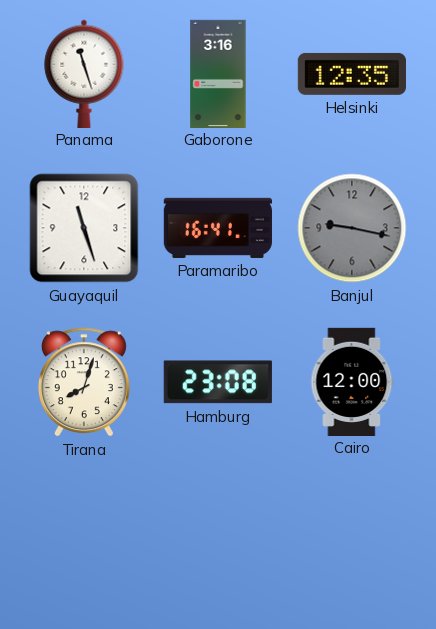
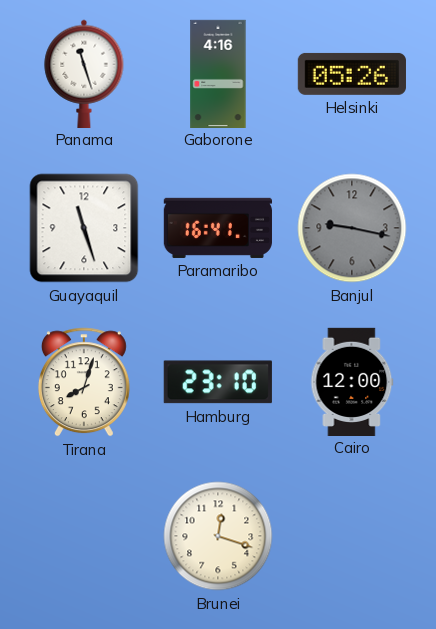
Gaborone: 3:16 -> 4:16 (218, 73)
Helsinki: 12:35 -> 05:26 (352, 74)
Hamburg: 23:08 -> 23:10 (218, 382)
Brunei: none -> 12:18 (218, 536)
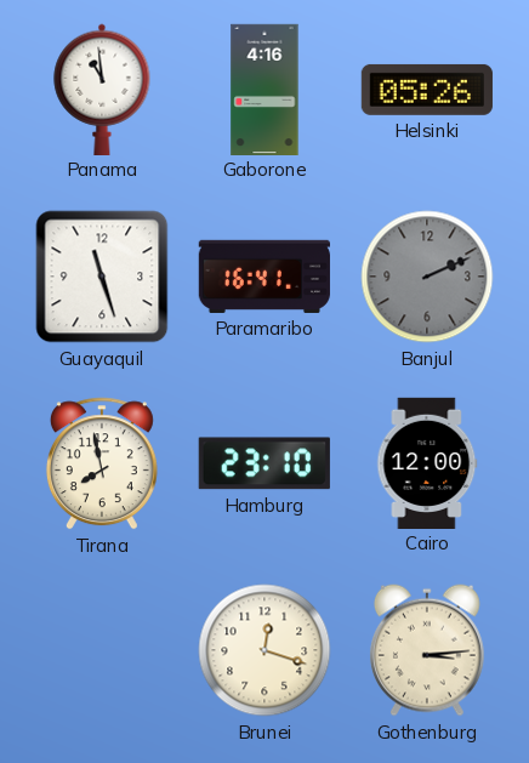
Panama: 11:27 -> 10:59 (102, 89)
Banjul: 9:17 -> 2:11 (427, 277)
Tirana: 8:03 -> 7:58 (102, 463)
Gothenburg: none -> 3:14 (427, 650)
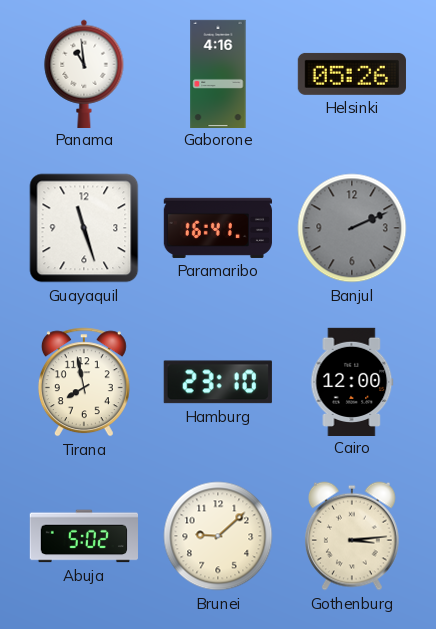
Abuja: none -> 5:02 (83, 536)
Brunei: 12:18 -> 9:08 (218, 536)
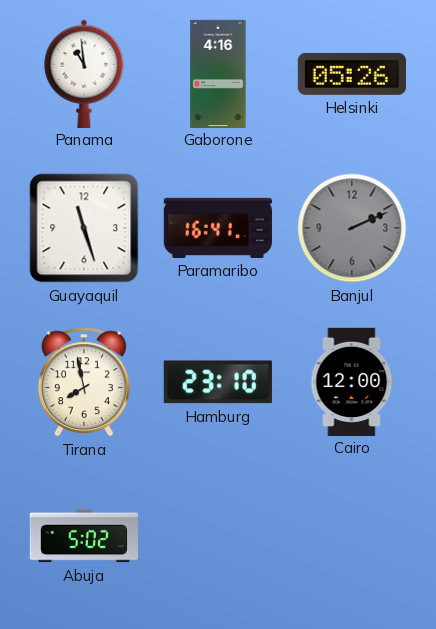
Brunei: 9:08 -> none (218, 536)
Gothenburg: 3:14 -> none (352, 536)
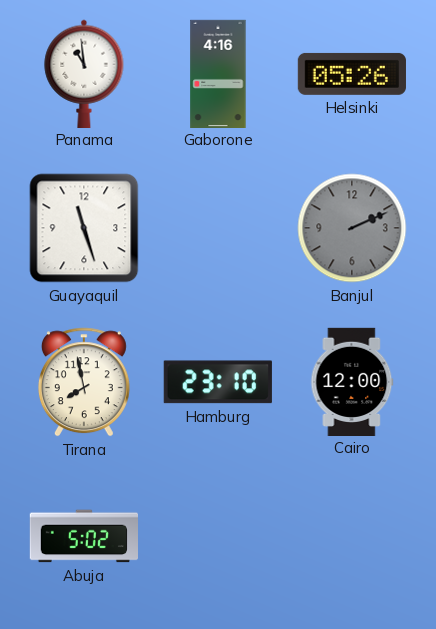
Paramaribo: 16:41 -> none (218, 228)
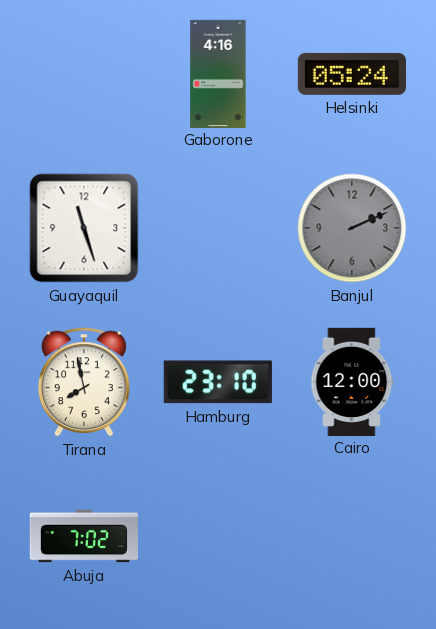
Panama: 10:59 -> none (84, 73)
Helsinki: 05:26 -> 05:24 (352, 74)
Abuja: 5:02 -> 7:02 (83, 536)
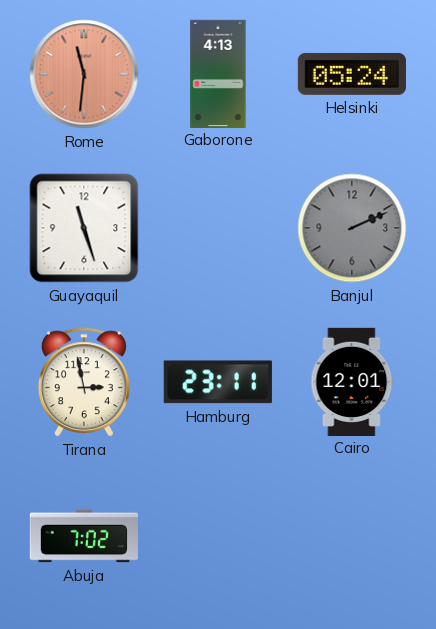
Rome: none -> 11:31 (84, 74)
Gaborone: 4:16 -> 4:13 (218, 73)
Tirana: 7:58 -> 2:58 (84, 382)
Hamburg: 23:10 -> 23:11 (218, 382)
Cairo: 12:00 -> 12:01 (352, 381)
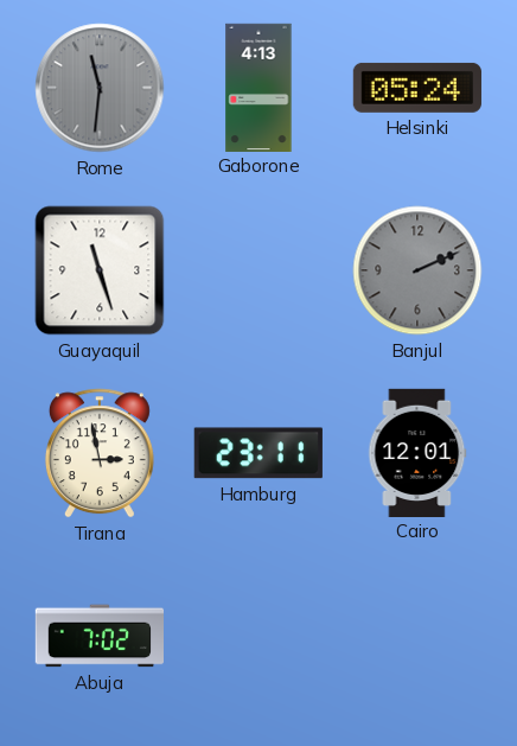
Rome dial: salmon -> grey (100, 88)
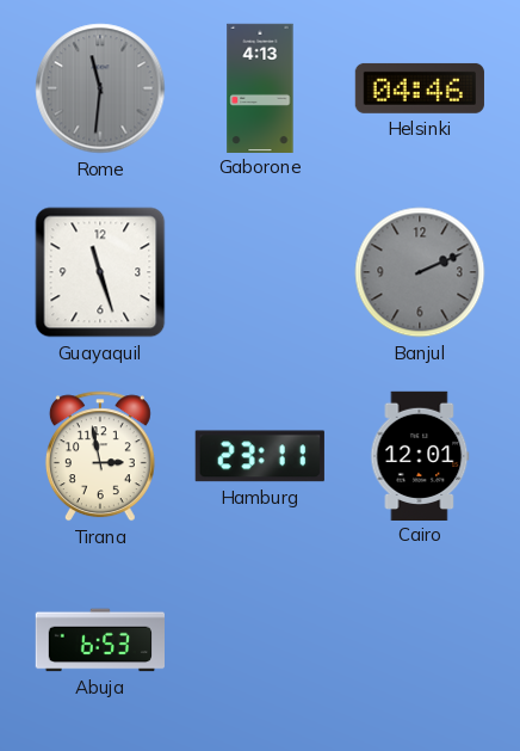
Helsinki: 05:24 -> 04:46 (420, 88)
Abuja: 7:02 -> 6:53 (99, 640)
